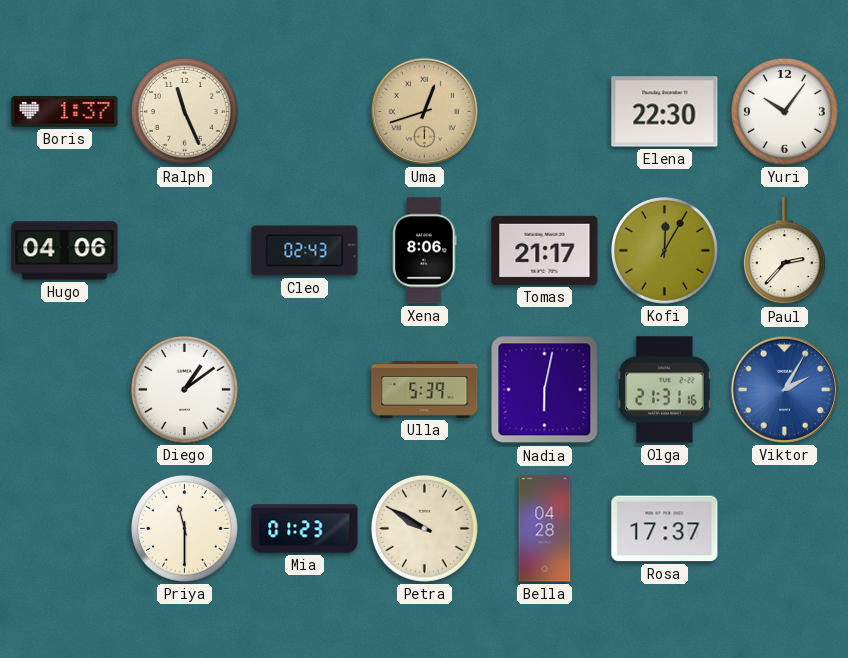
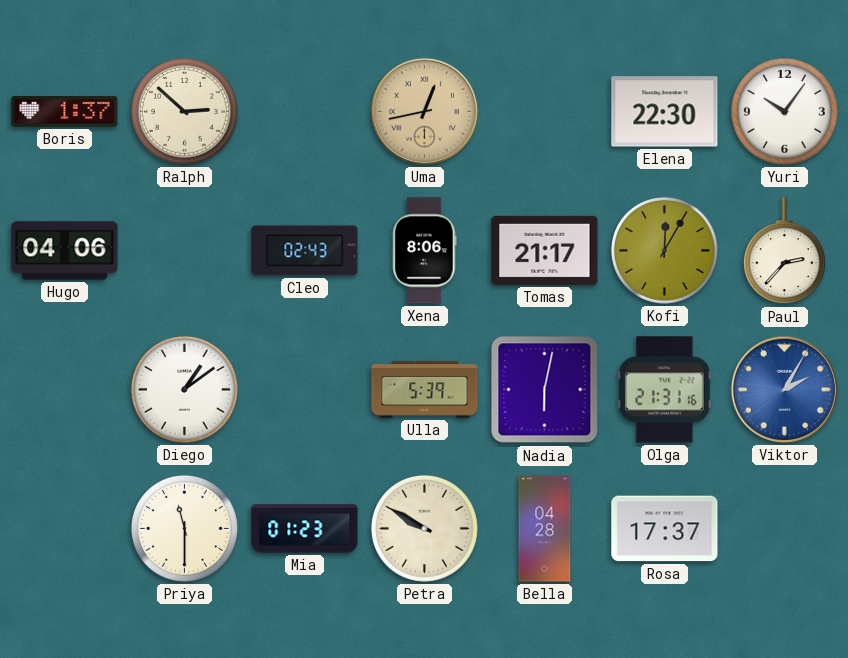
Ralph: 11:26 -> 2:52 (184, 111)
Uma: 12:42 -> 12:43 (424, 111)
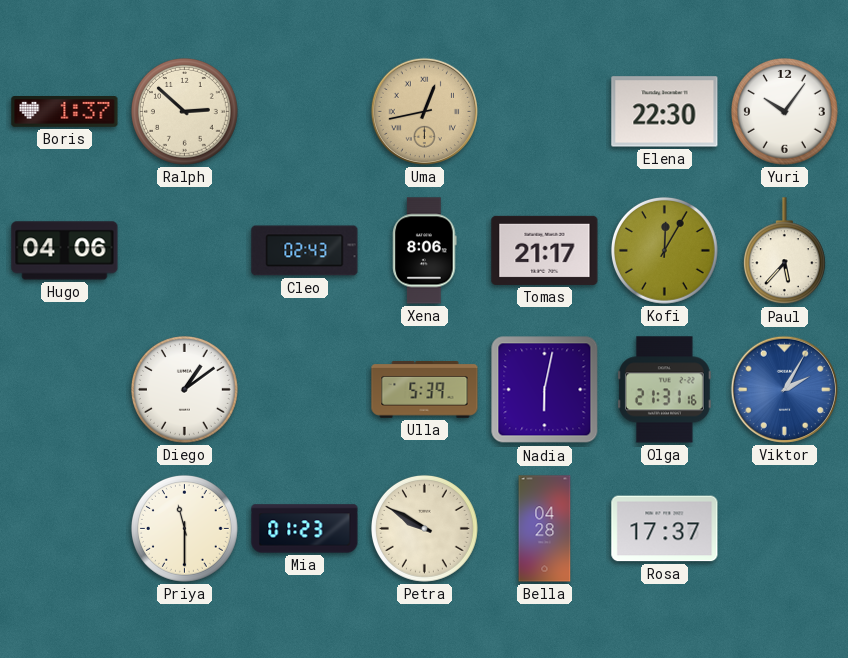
Paul: 2:37 -> 5:37 (784, 251)
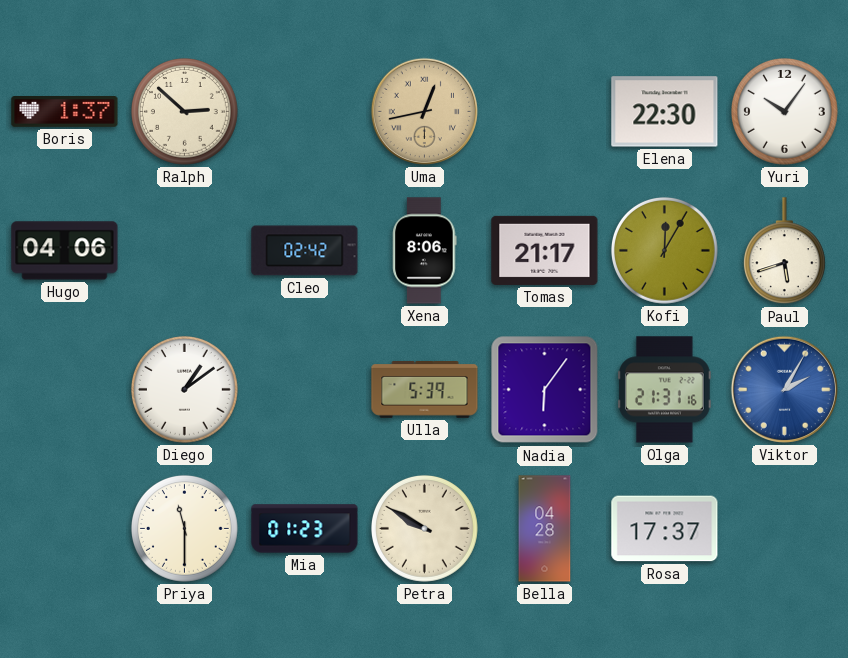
Cleo: 02:43 -> 02:42 (305, 251)
Paul: 5:37 -> 5:42 (784, 251)
Nadia: 6:02 -> 6:06 (545, 390)
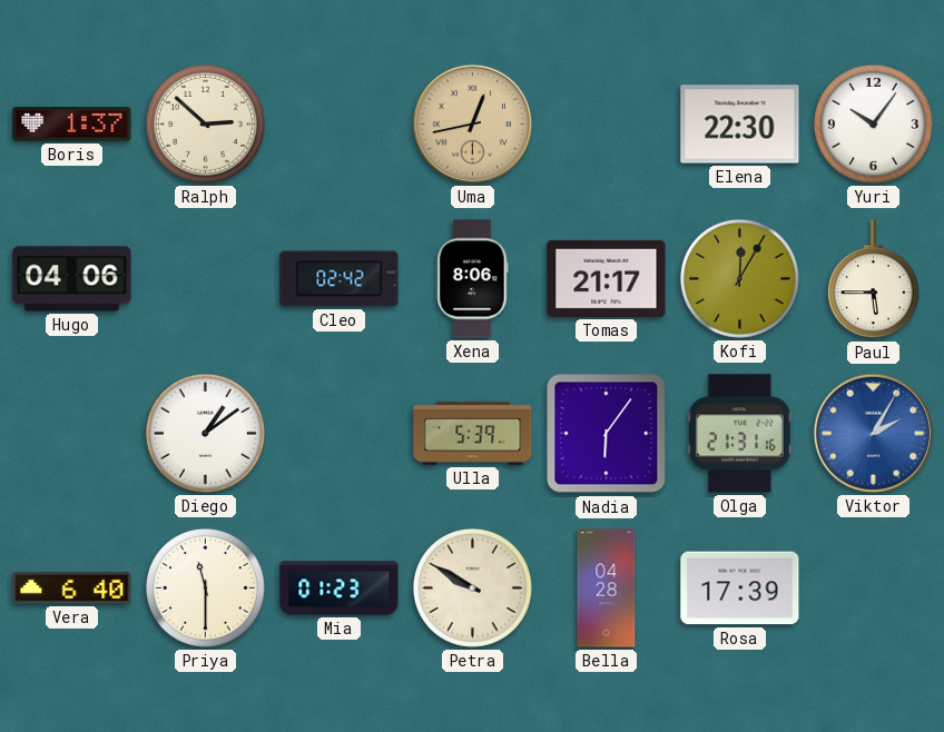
Paul: 5:42 -> 5:45 (873, 279)
Vera: none -> 6:40 (72, 588)
Rosa: 17:37 -> 17:39 (740, 588)
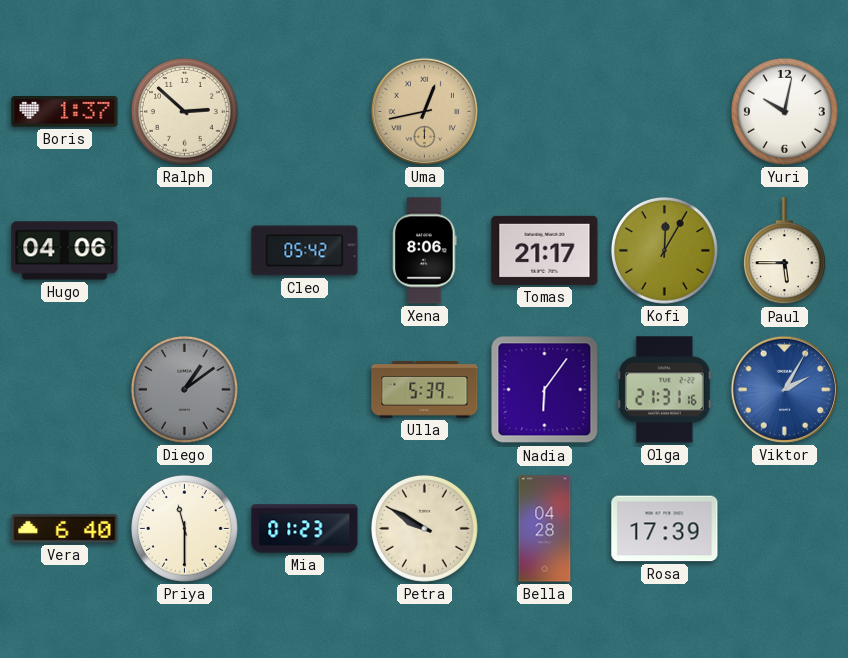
Elena: 22:30 -> none (740, 125)
Yuri: 10:06 -> 10:02 (784, 111)
Cleo: 02:42 -> 05:42 (305, 251)
Diego dial: white -> grey (184, 389)
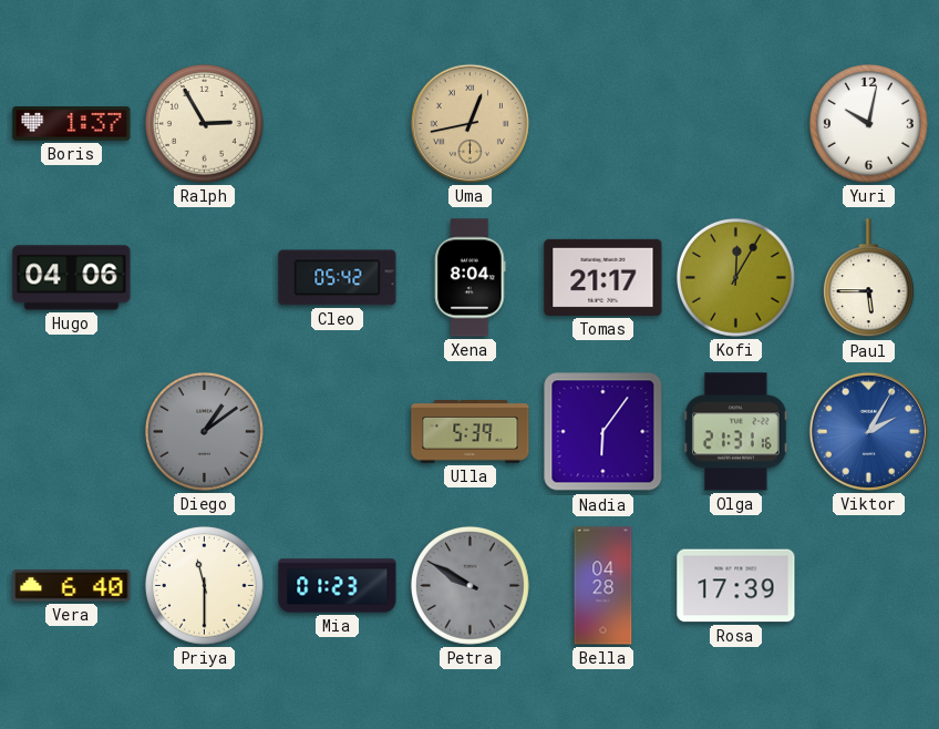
Ralph: 2:52 -> 2:55 (204, 123)
Xena: 8:06 -> 8:04 (471, 278)
Petra dial: cream -> grey (469, 585)
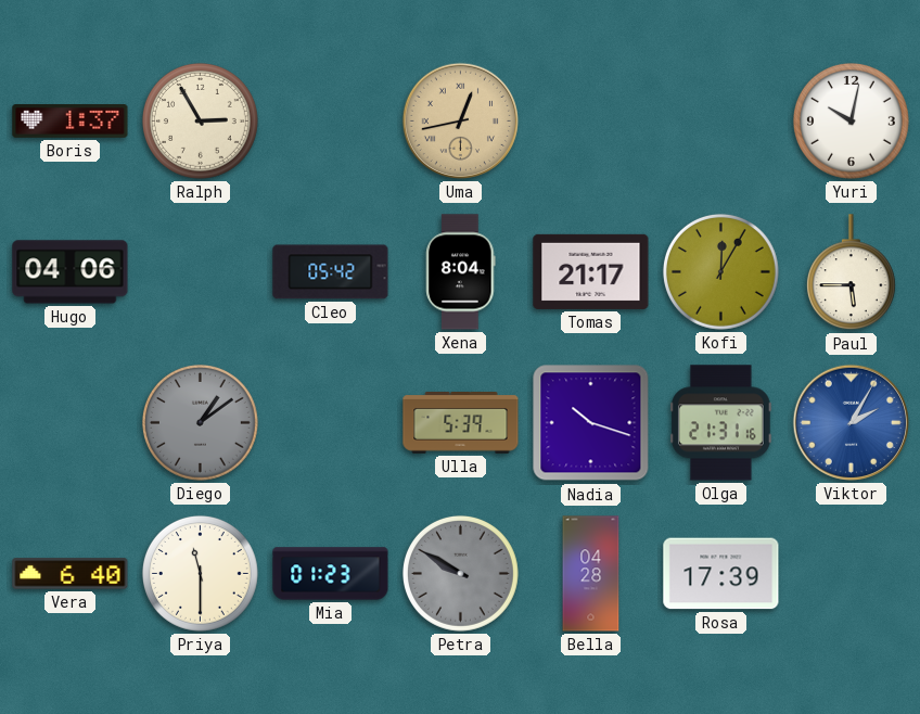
Nadia: 6:06 -> 10:18 (591, 423)
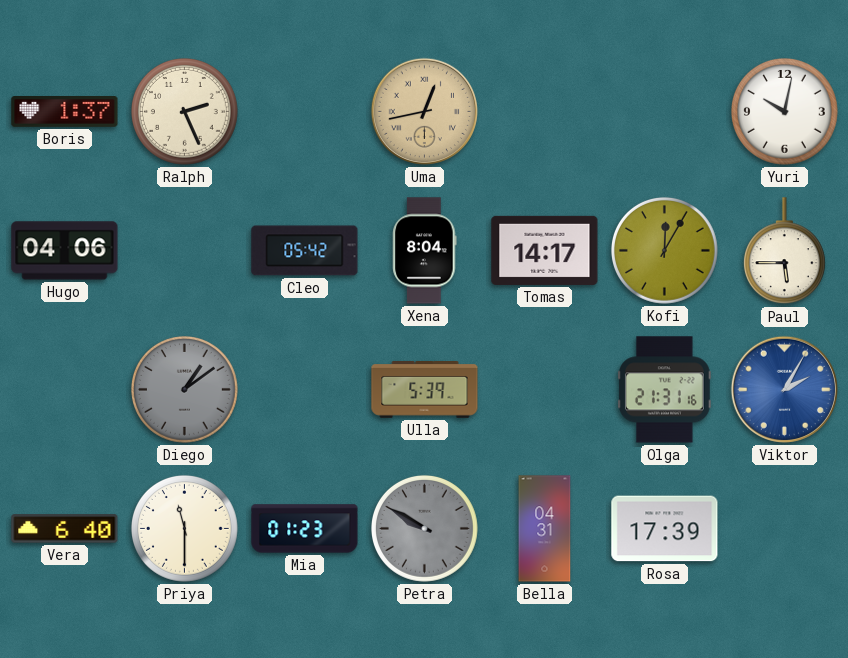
Ralph: 2:55 -> 2:26 (184, 111)
Tomas: 21:17 -> 14:17 (545, 250)
Nadia: 10:18 -> none (591, 423)
Bella: 04:28 -> 04:31 (545, 529)
